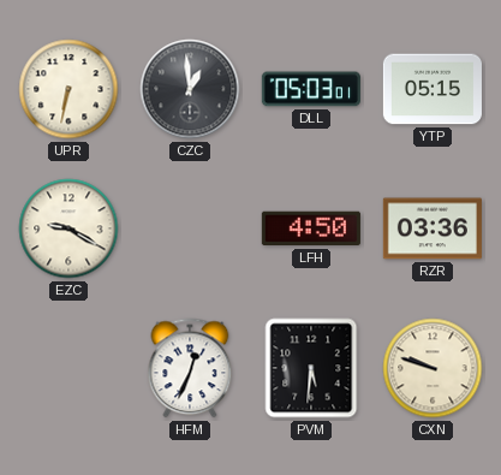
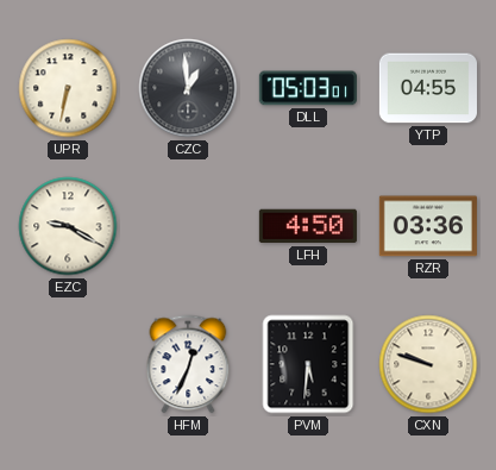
YTP: 05:15 -> 04:55 (428, 88)
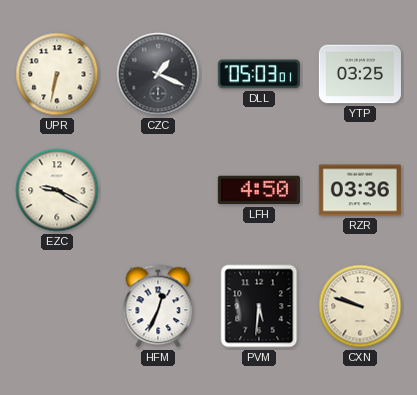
CZC: 12:59 -> 1:19 (158, 74)
YTP: 04:55 -> 03:25 (360, 74)
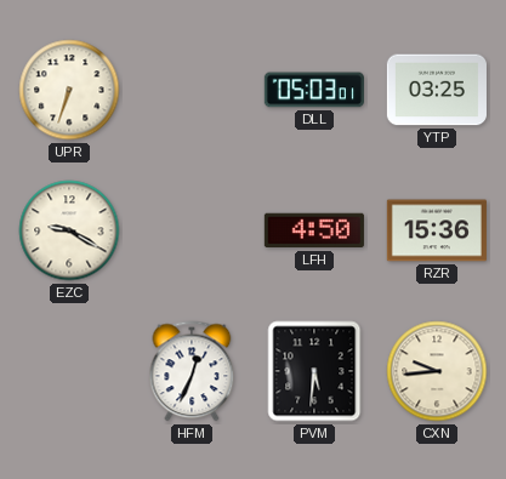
UPR: 6:32 -> 6:33 (69, 90)
CZC: 1:19 -> none (158, 74)
RZR: 03:36 -> 15:36 (437, 230)
CXN: 9:48 -> 9:44 (437, 371)
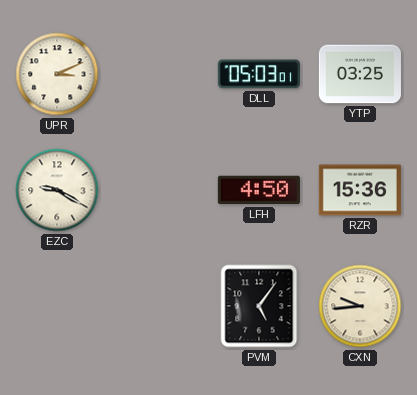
UPR: 6:33 -> 3:11 (57, 74)
HFM: 12:34 -> none (192, 371)
PVM: 5:31 -> 5:06 (259, 306)
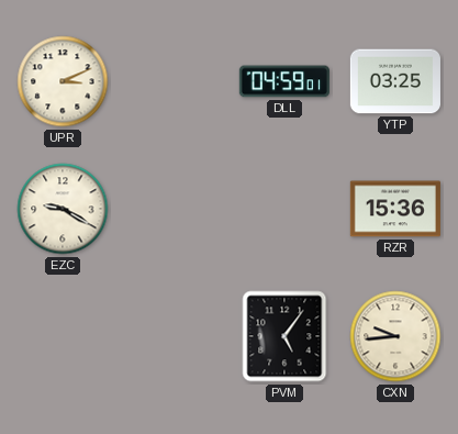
DLL: 05:03 -> 04:59 (284, 81)
LFH: 4:50 -> none (259, 190)
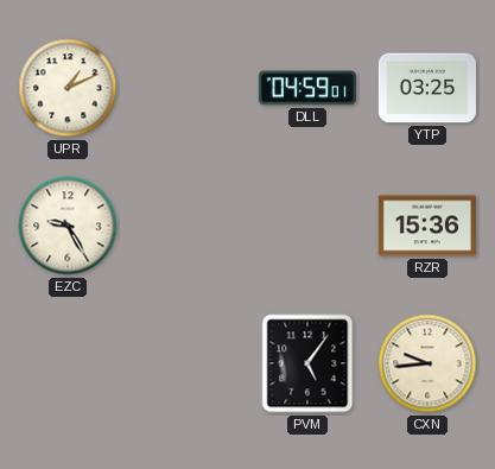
UPR: 3:11 -> 1:11 (68, 88)
EZC: 9:20 -> 9:25 (68, 226)
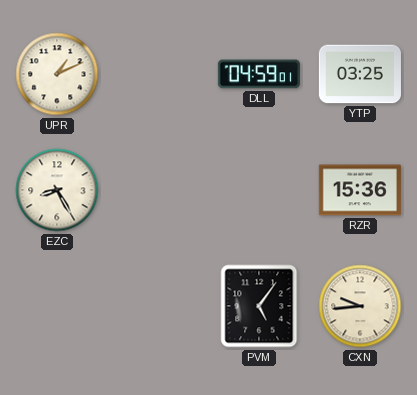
EZC: 9:25 -> 8:25 (57, 190)
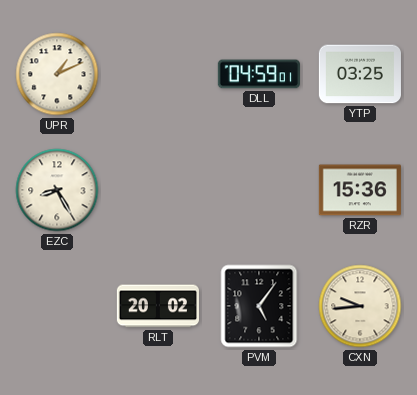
RLT: none -> 20:02 (158, 306)
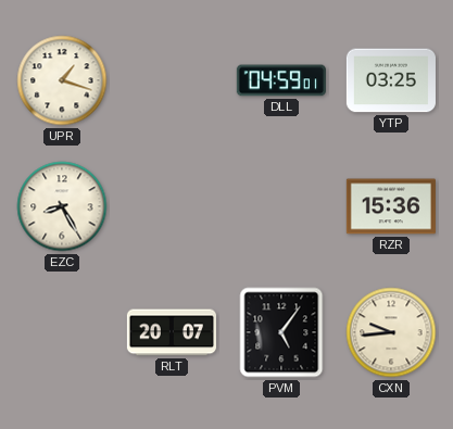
UPR: 1:11 -> 1:18 (62, 80)
RLT: 20:02 -> 20:07 (172, 332)
